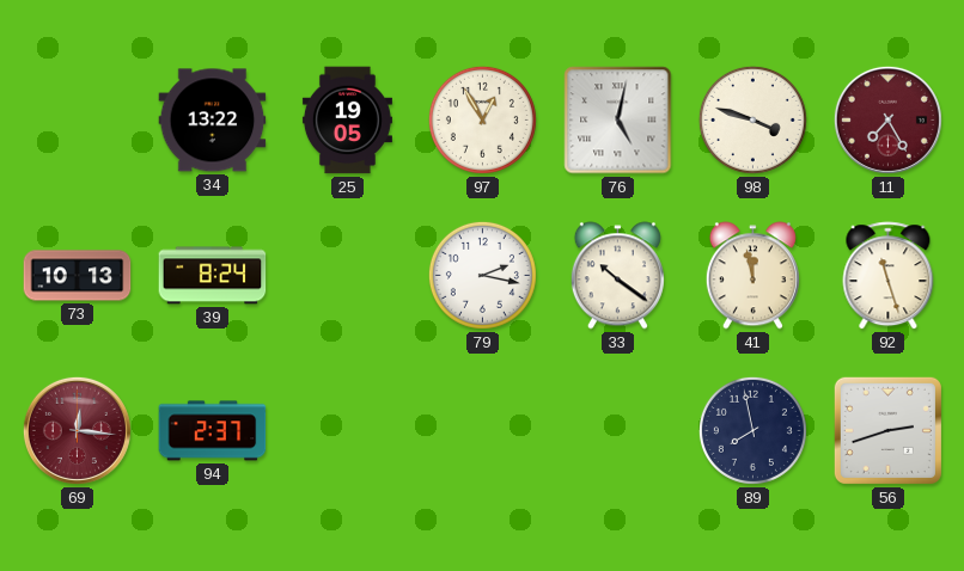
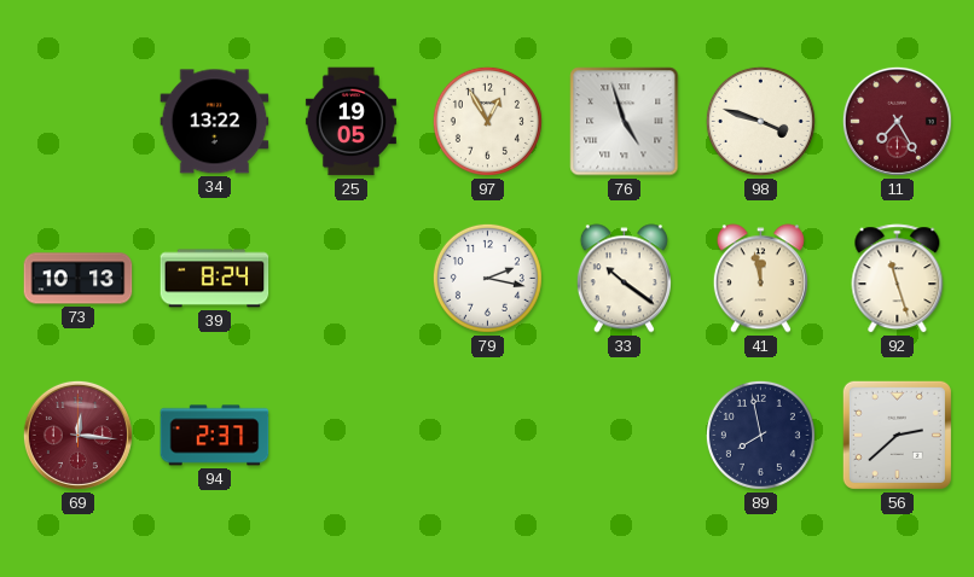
76: 5:02 -> 4:57 (625, 122)
56: 2:42 -> 2:38 (897, 435)
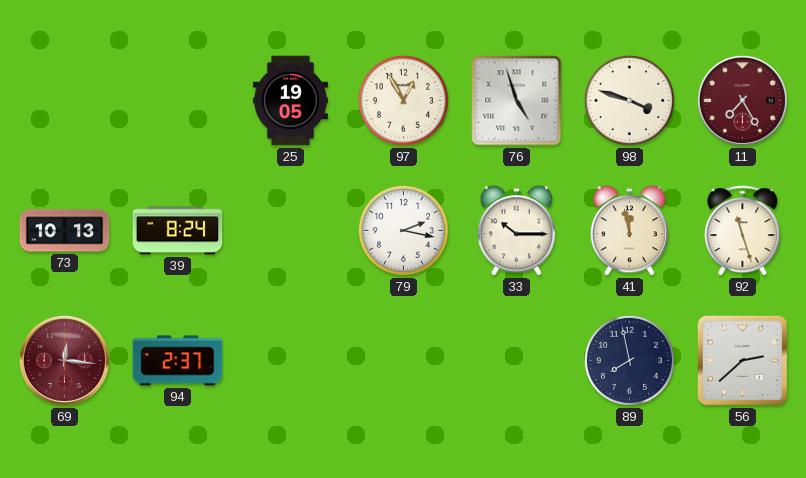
34: 13:22 -> none (215, 122)
33: 10:21 -> 10:15 (516, 231)
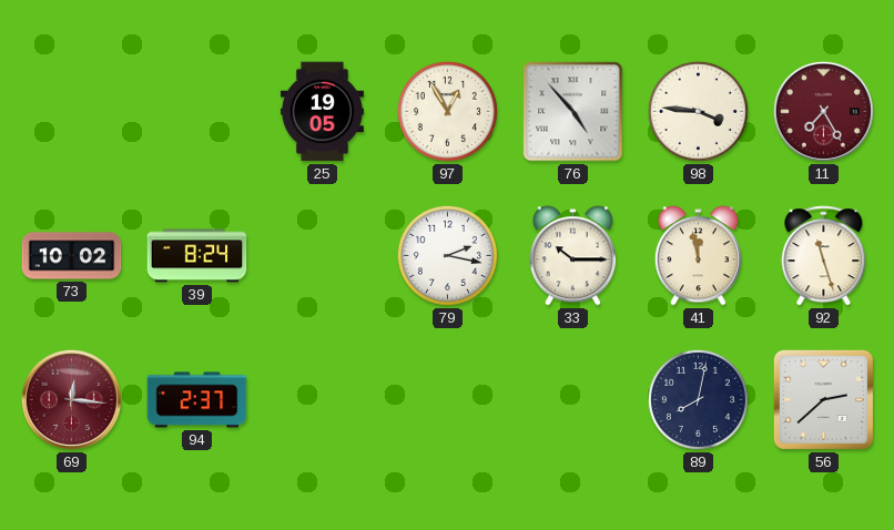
76: 4:57 -> 4:53 (573, 112)
98: 3:48 -> 3:46 (698, 111)
73: 10:13 -> 10:02 (72, 256)
89: 7:58 -> 8:02 (698, 399)
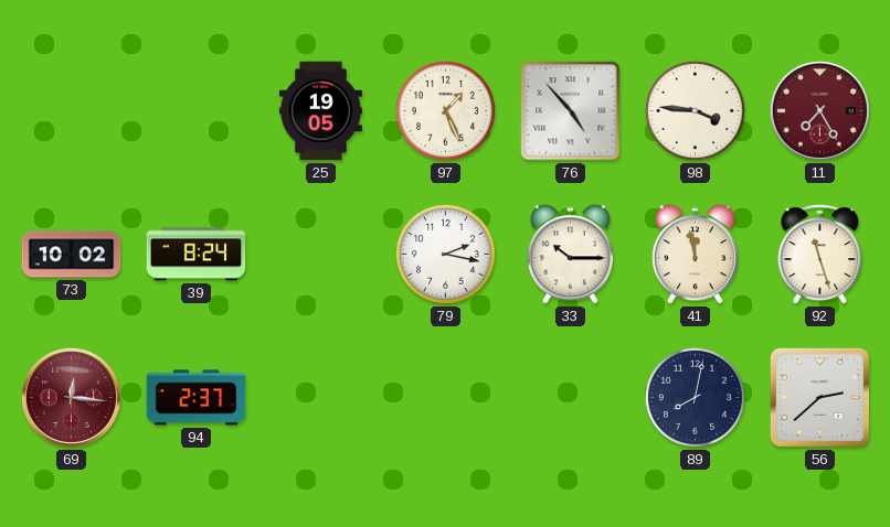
97: 12:55 -> 1:26 (445, 110)
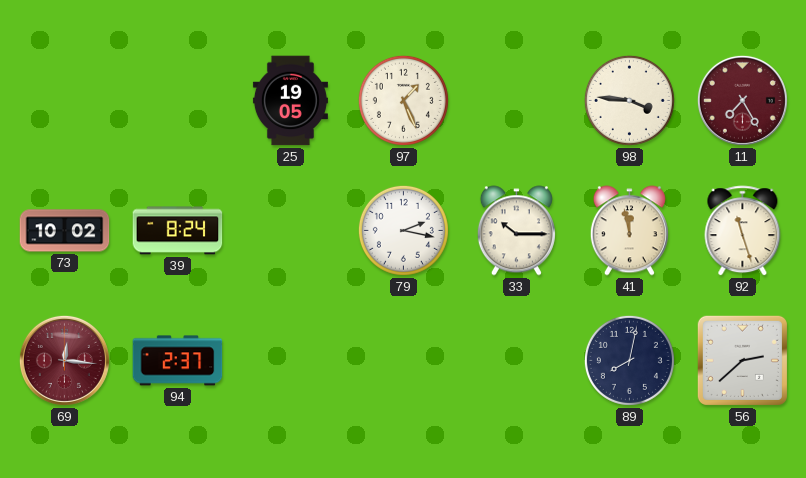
76: 4:53 -> none (571, 111)
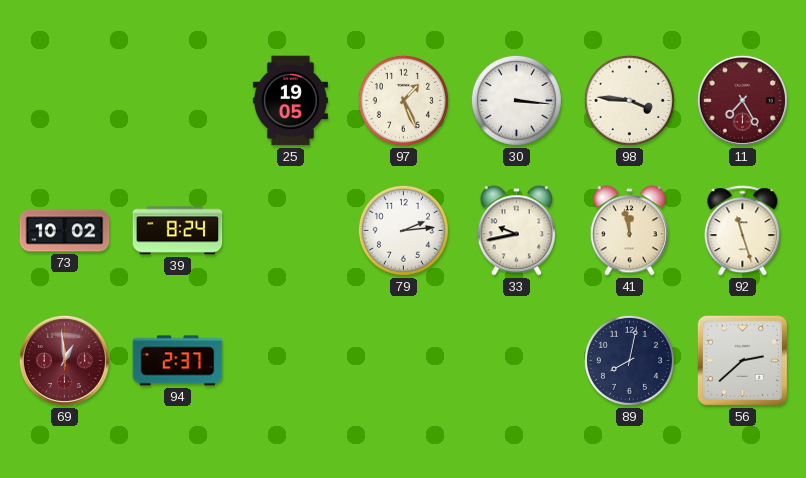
30: none -> 3:16 (516, 100)
79: 2:17 -> 2:14 (403, 230)
33: 10:15 -> 9:43 (516, 231)
69: 12:16 -> 12:59 (64, 360)
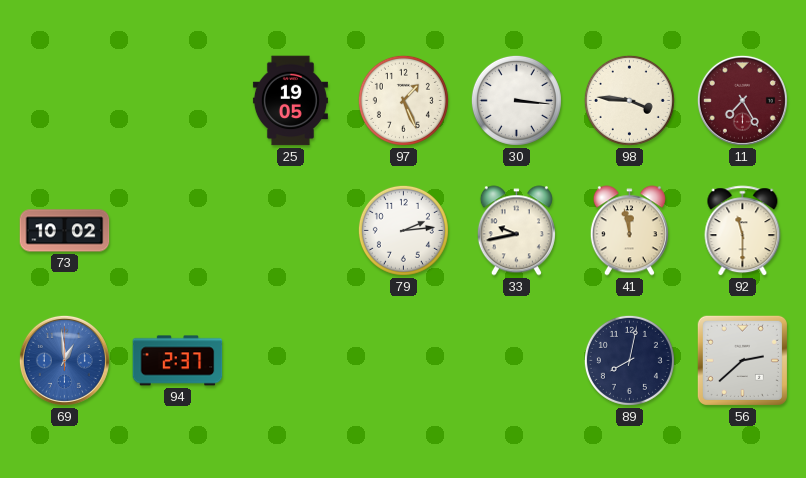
39: 8:24 -> none (178, 231)
92: 11:27 -> 11:30 (743, 231)
69 dial: burgundy -> blue (64, 360)
